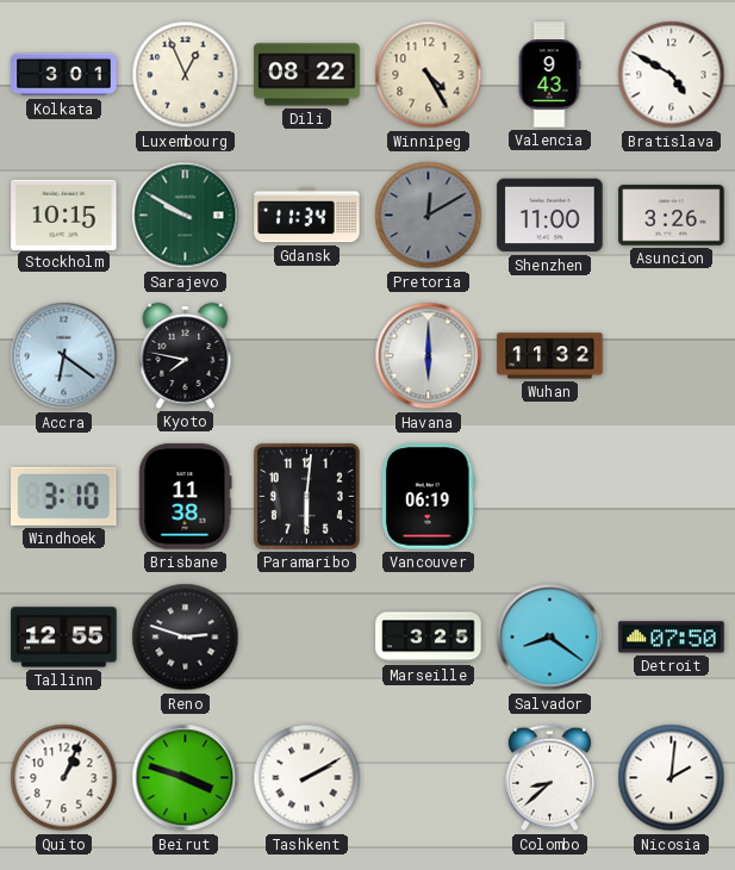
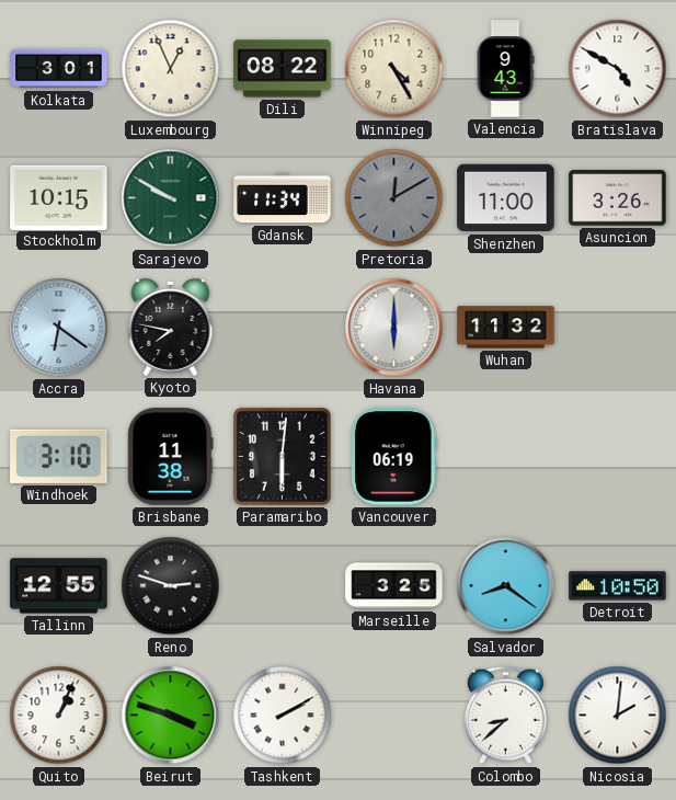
Detroit: 07:50 -> 10:50 (618, 586)
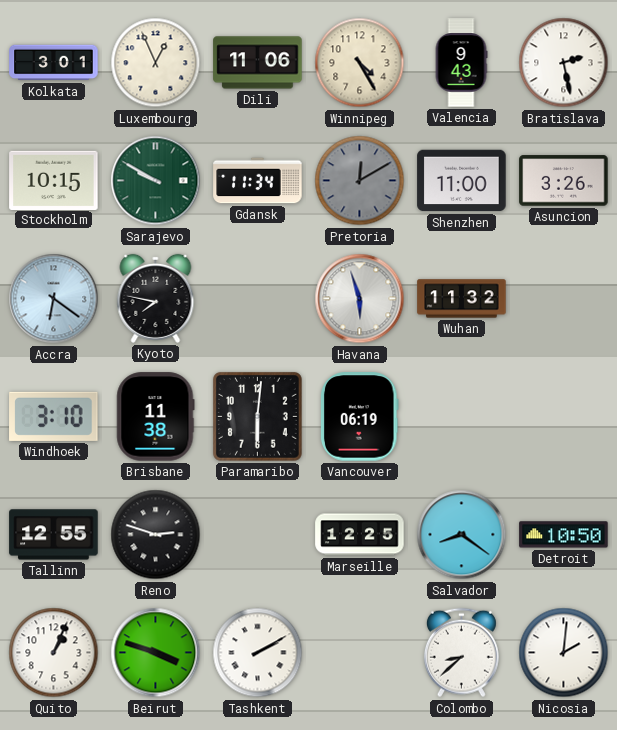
Dili: 08:22 -> 11:06 (258, 63)
Bratislava: 4:50 -> 2:28 (564, 63)
Havana: 6:00 -> 5:57 (360, 299)
Marseille: 3:25 -> 12:25 (360, 535)
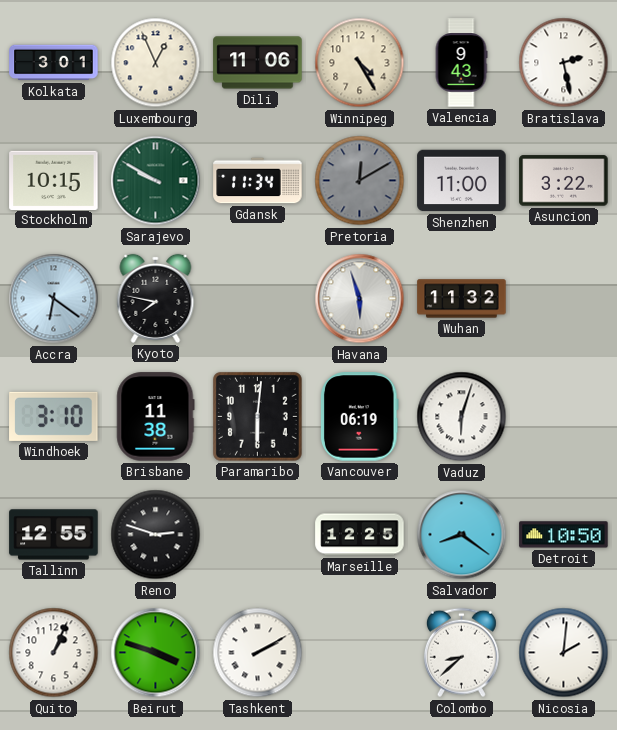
Asuncion: 3:26 -> 3:22 (564, 181)
Vaduz: none -> 6:03 (462, 417)
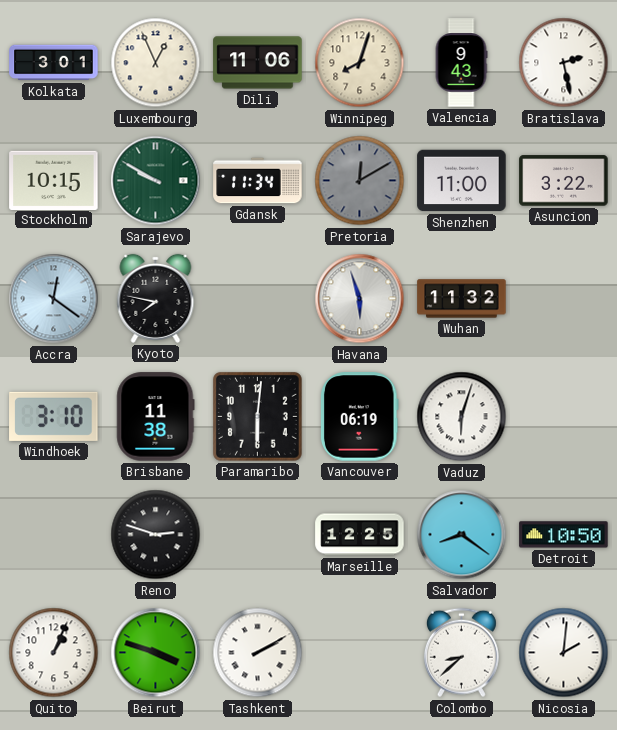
Winnipeg: 4:25 -> 8:03 (360, 63)
Accra: 6:21 -> 12:21 (54, 299)
Tallinn: 12:55 -> none (54, 535)
